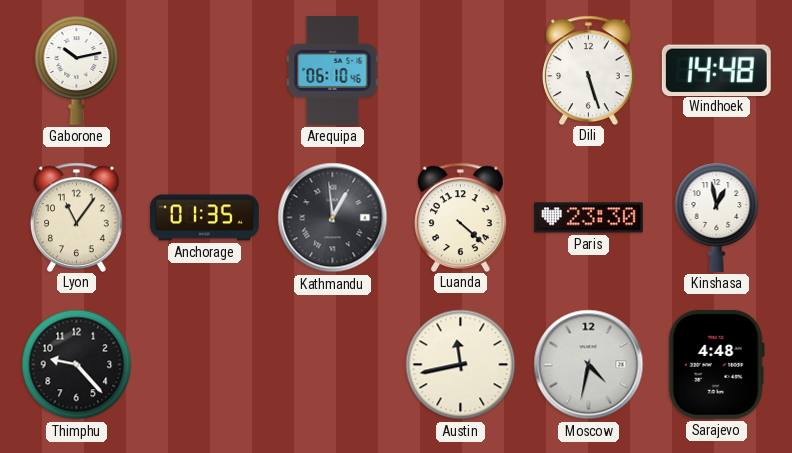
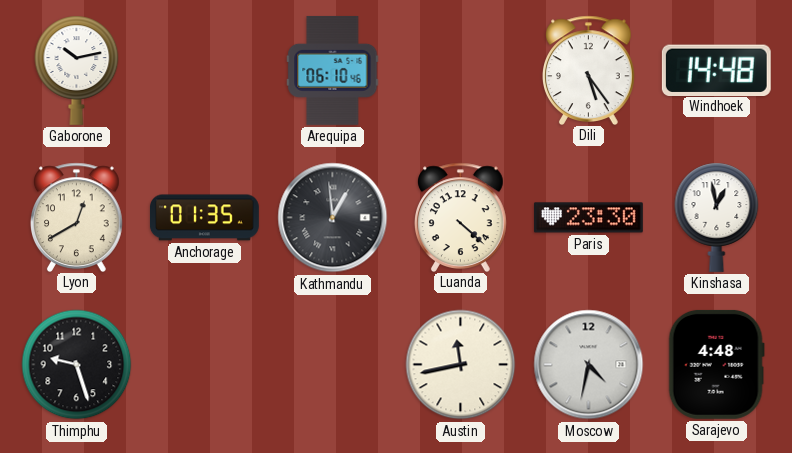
Dili: 5:27 -> 5:24 (589, 70)
Lyon: 11:06 -> 12:40 (77, 217)
Thimphu: 9:23 -> 9:27 (77, 365)
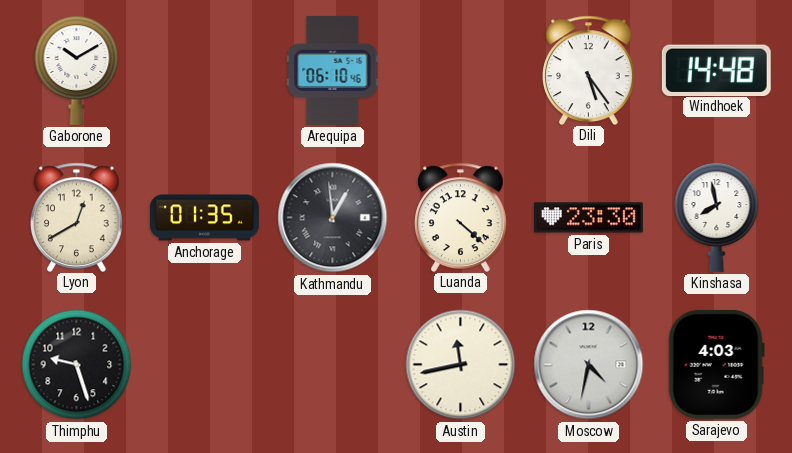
Gaborone: 10:13 -> 10:10 (77, 70)
Kinshasa: 12:58 -> 7:58 (717, 217)
Sarajevo: 4:48 -> 4:03 (716, 364)
